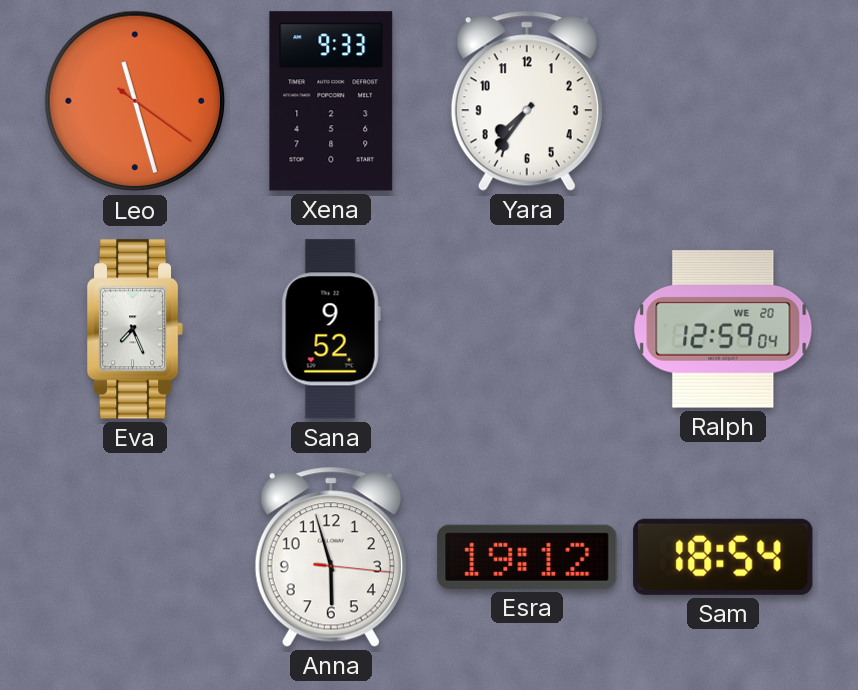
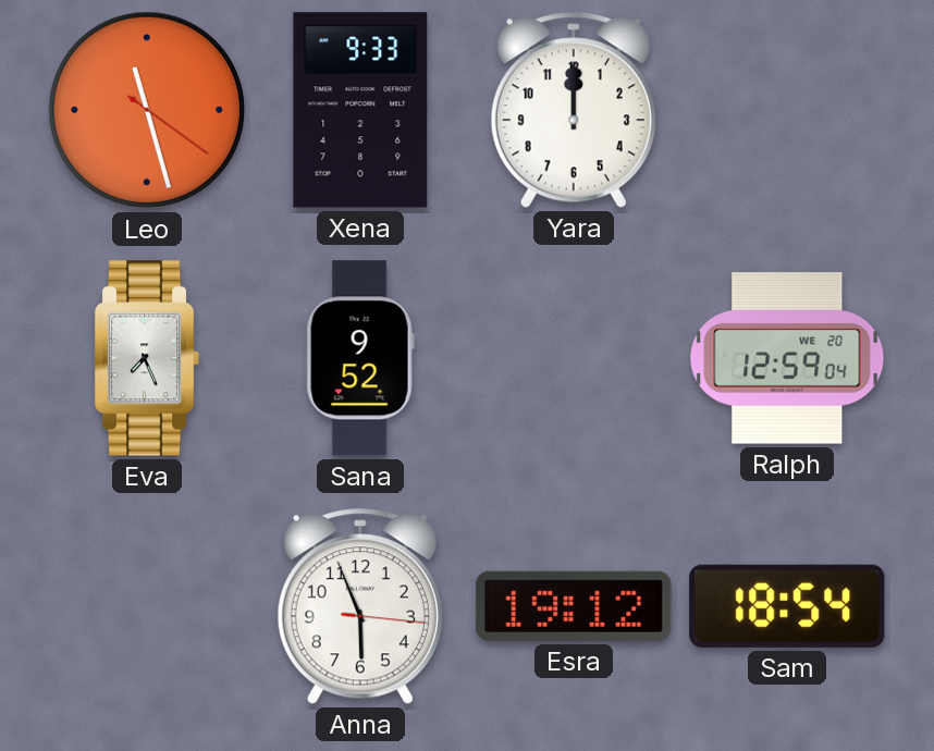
Yara: 7:36 -> 12:00 (574, 110)
Anna: 5:57 -> 5:56 (360, 606)
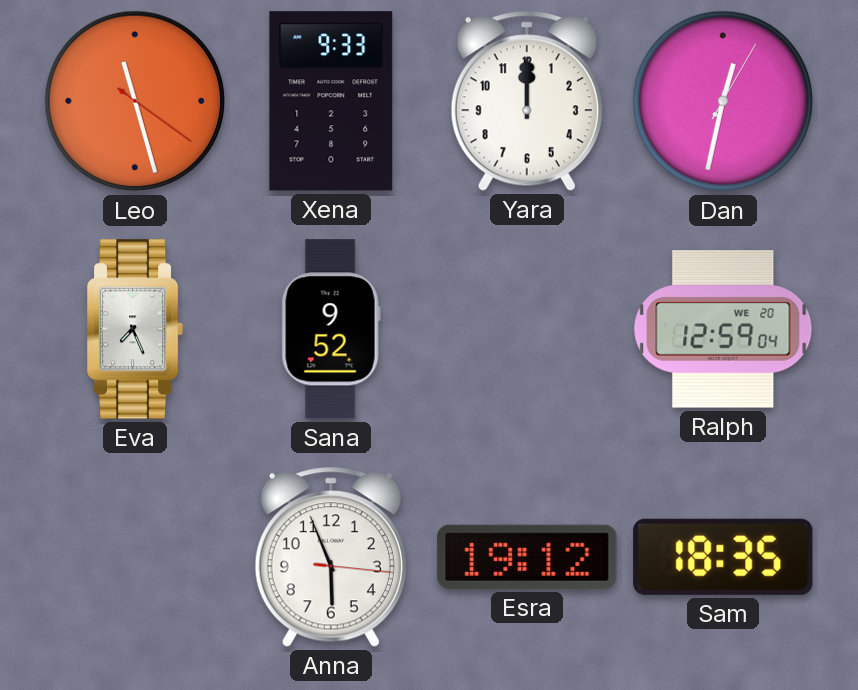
Dan: none -> 12:32 (723, 101)
Sam: 18:54 -> 18:35 (723, 557)
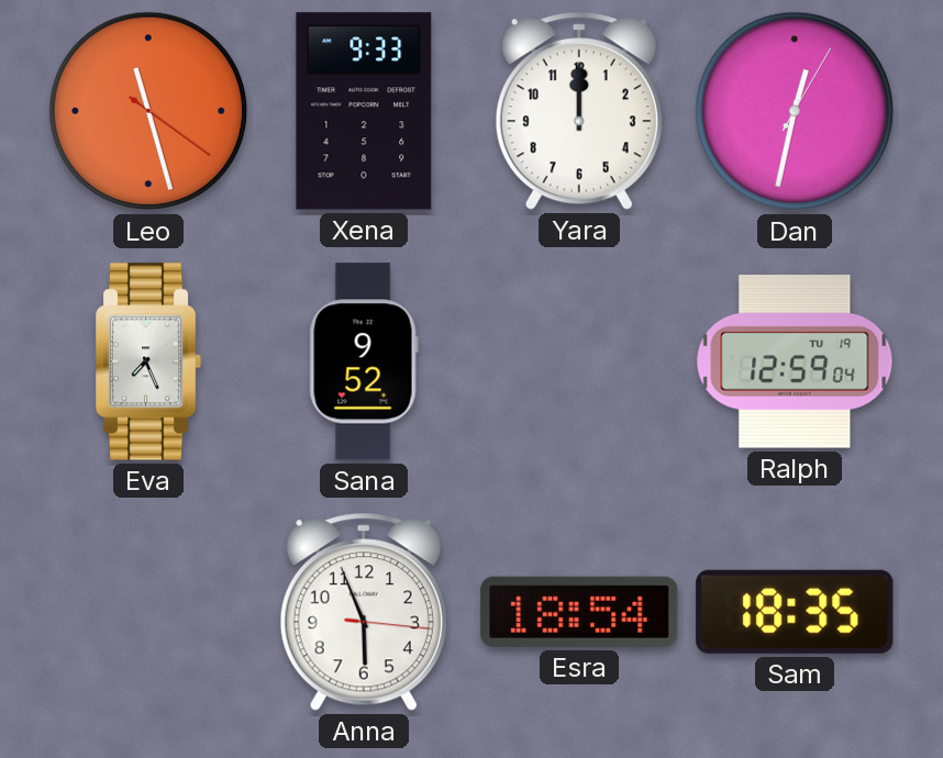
Ralph date: WE 20 -> TU 19 (795, 361)
Esra: 19:12 -> 18:54 (579, 612)
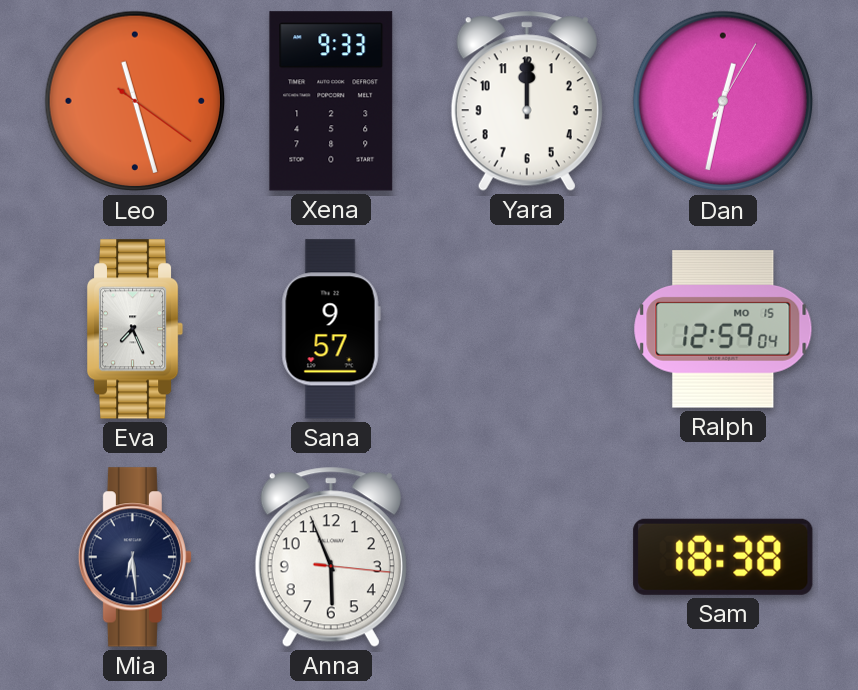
Sana: 9:52 -> 9:57 (331, 329)
Ralph date: TU 19 -> MO 15 (723, 329)
Mia: none -> 6:29 (135, 557)
Esra: 18:54 -> none (579, 612)
Sam: 18:35 -> 18:38 (723, 557)
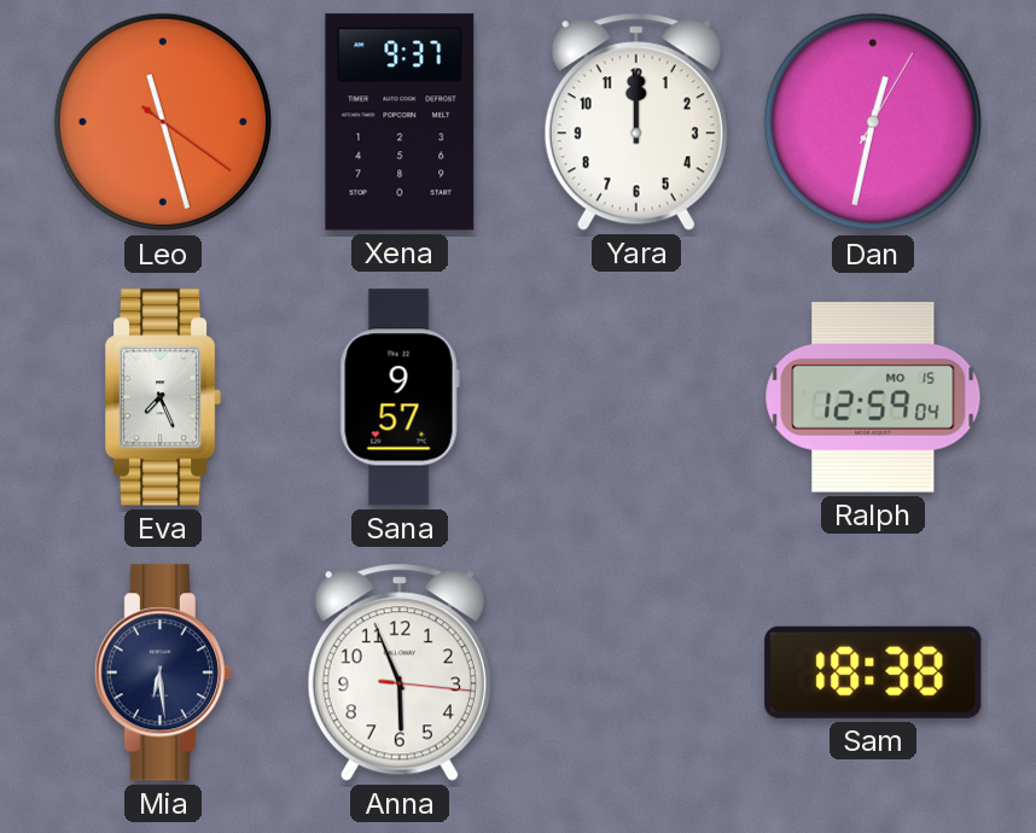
Xena: 9:33 -> 9:37 (400, 122)
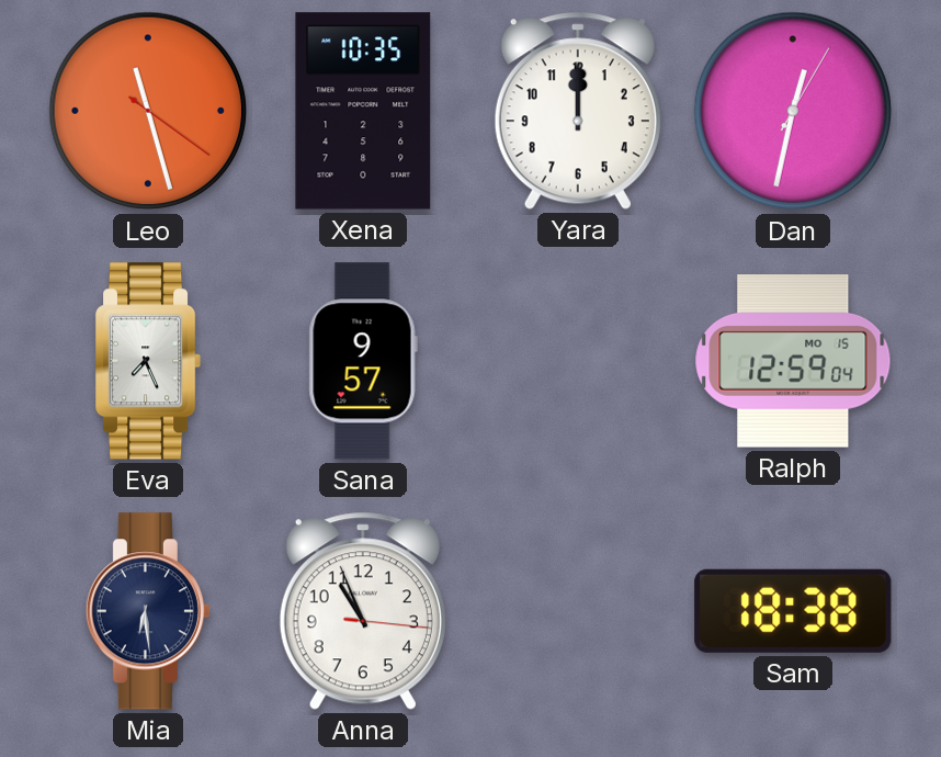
Xena: 9:37 -> 10:35 (363, 111)
Anna: 5:56 -> 10:56 (363, 611)
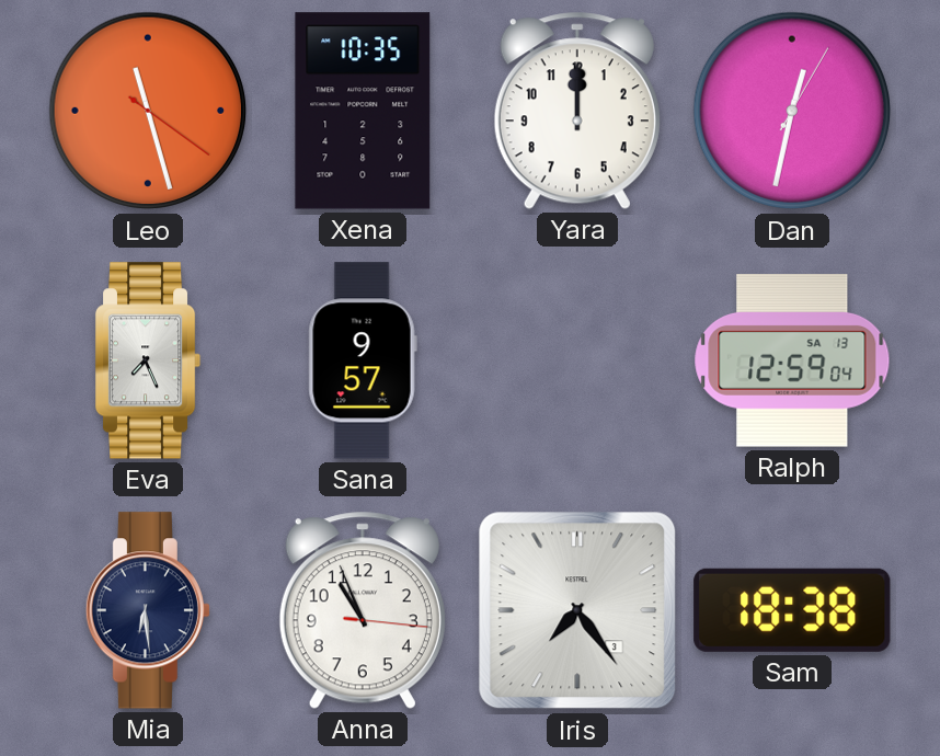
Ralph date: MO 15 -> SA 13 (792, 360)
Iris: none -> 7:24 (577, 610)
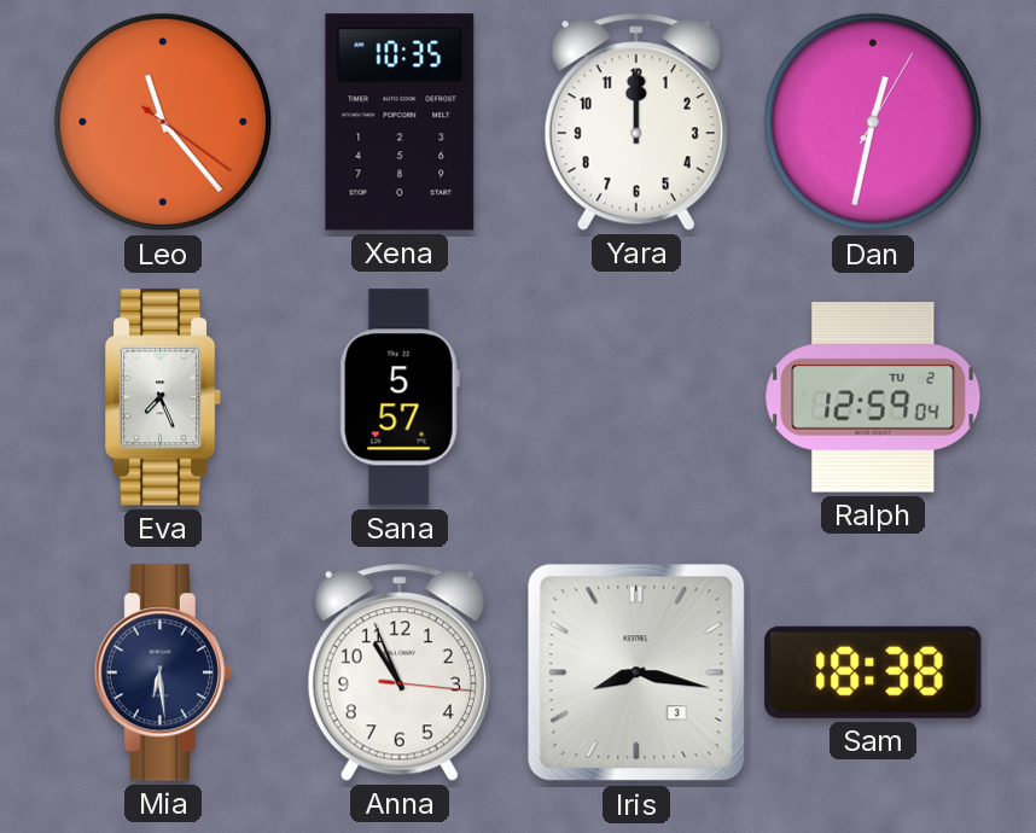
Leo: 11:27 -> 11:23 (163, 122)
Sana: 9:57 -> 5:57 (400, 397)
Ralph date: SA 13 -> TU 2 (873, 397)
Iris: 7:24 -> 8:17 (636, 672)
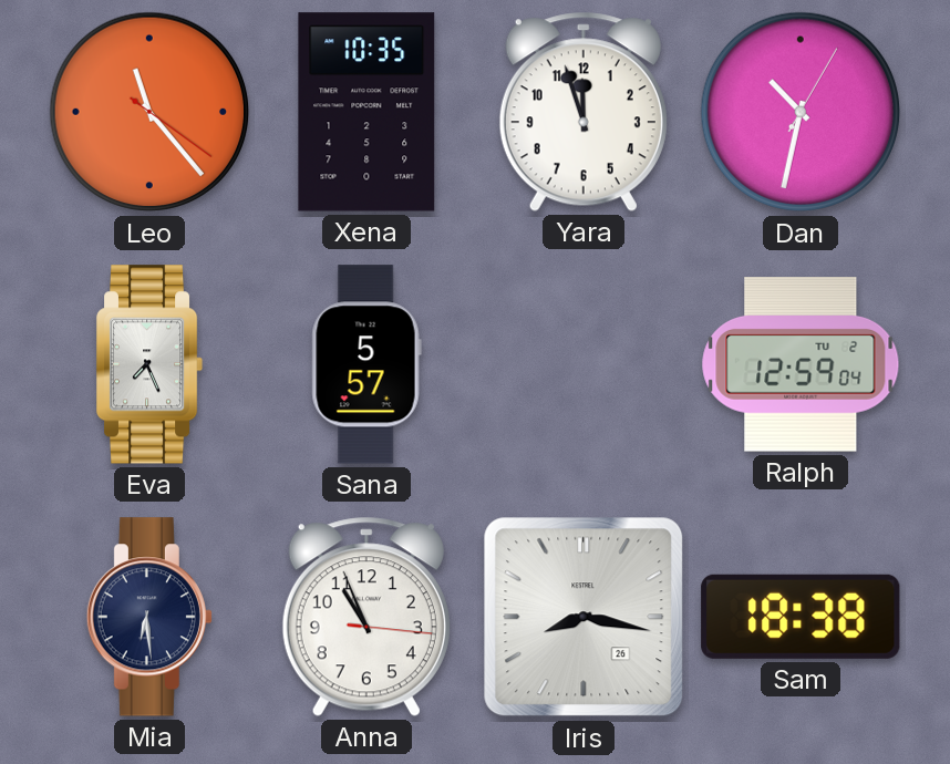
Yara: 12:00 -> 11:57 (584, 112)
Dan: 12:32 -> 10:32 (801, 112)
Iris date: 3 -> 26 (584, 617)
